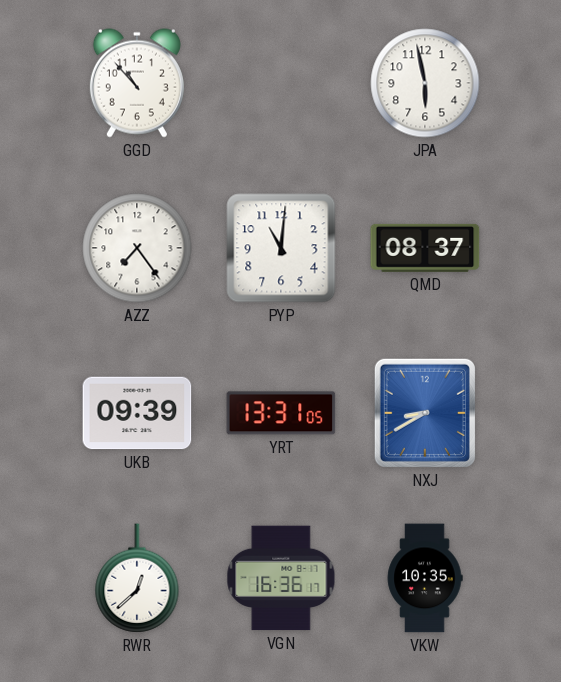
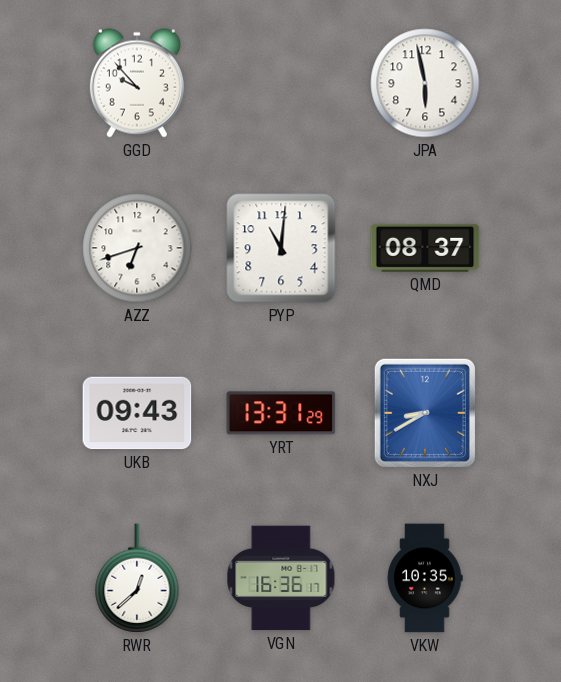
GGD: 10:53 -> 9:53 (137, 83)
AZZ: 7:24 -> 6:42 (137, 248)
UKB: 09:39 -> 09:43 (137, 413)
YRT: 13:31:05 -> 13:31:29 (281, 413)
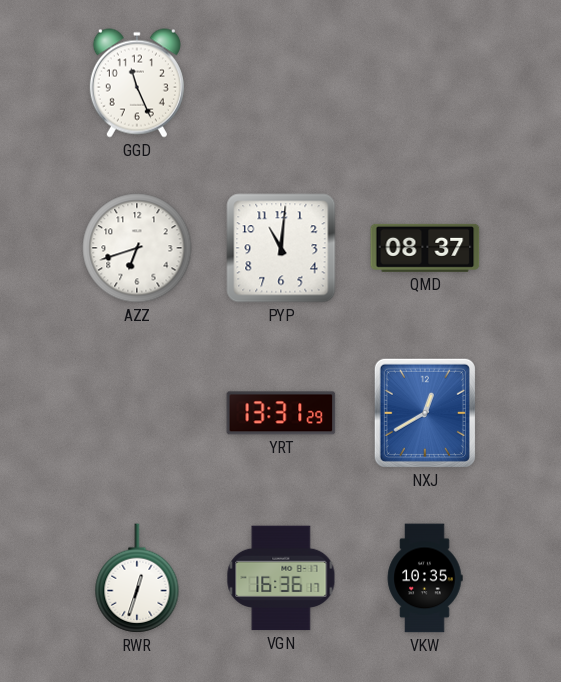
GGD: 9:53 -> 11:26 (137, 83)
JPA: 5:58 -> none (425, 83)
UKB: 09:43 -> none (137, 413)
NXJ: 8:40 -> 12:40 (425, 413)
RWR: 12:38 -> 12:33 (137, 578)
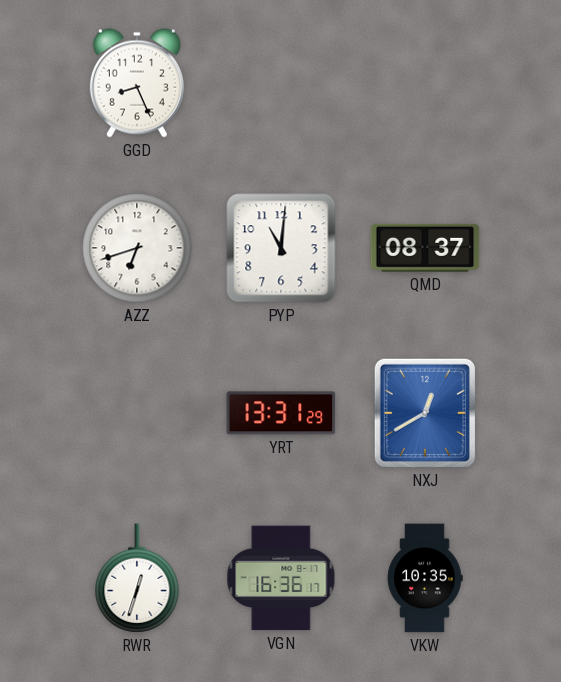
GGD: 11:26 -> 8:26 (137, 83)
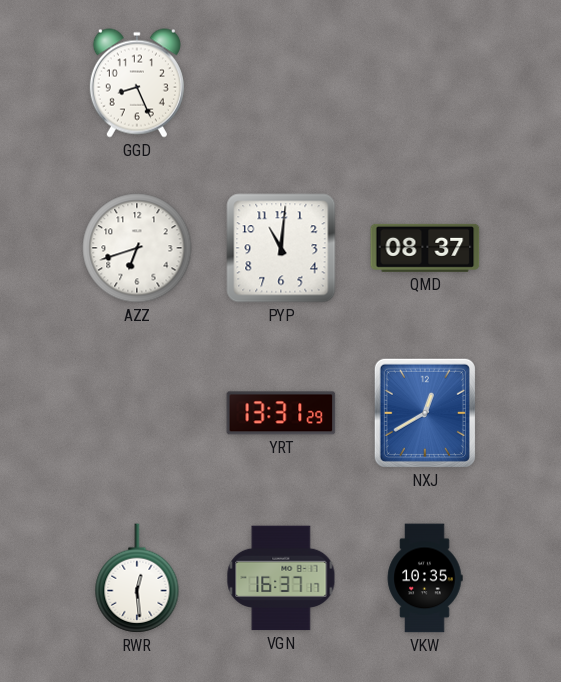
RWR: 12:33 -> 12:29 (137, 578)
VGN: 16:36 -> 16:37 (281, 578)
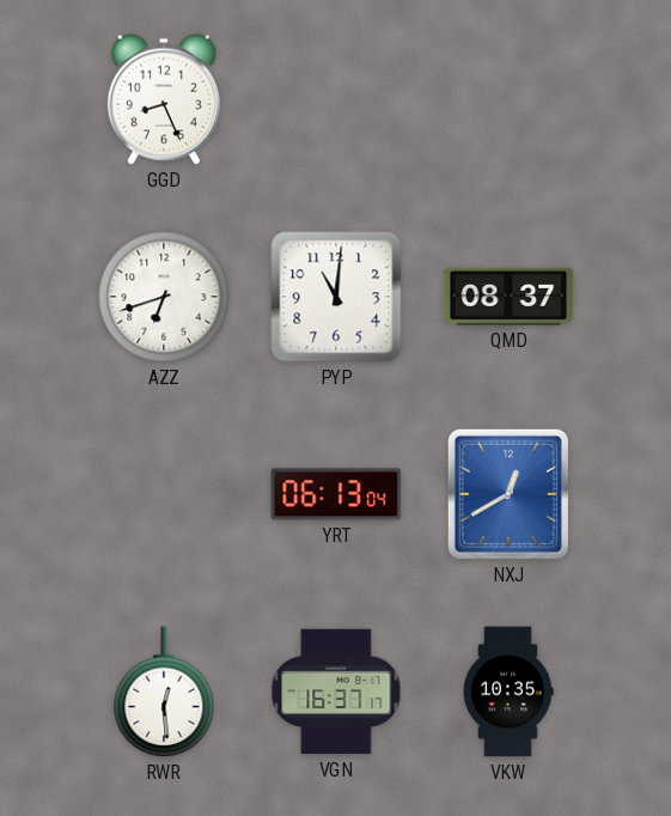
YRT: 13:31 -> 06:13 (336, 494)
